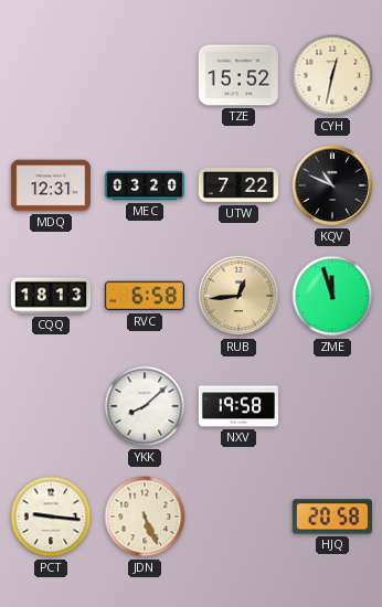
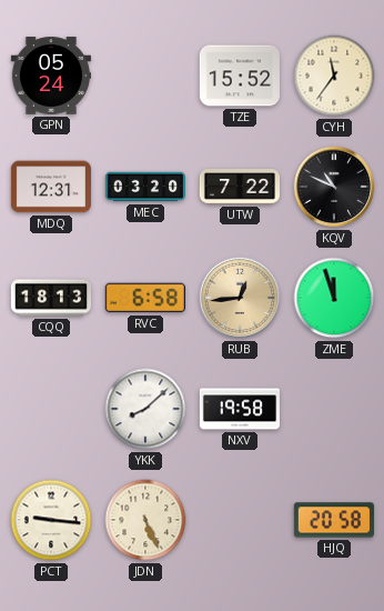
GPN: none -> 05:24 (50, 76)
CYH: 12:32 -> 11:36 (334, 76)
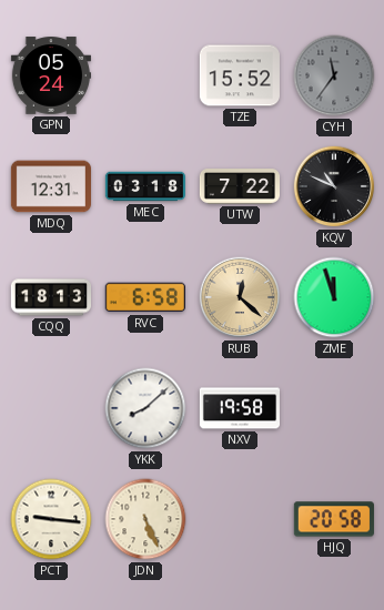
CYH dial: cream -> grey (334, 75)
MEC: 03:20 -> 03:18 (144, 186)
RUB: 12:44 -> 12:22 (240, 297)
